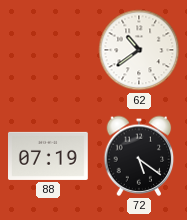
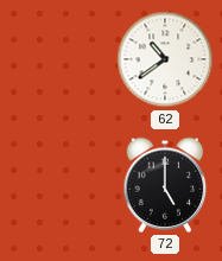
88: 07:19 -> none (49, 156)
72: 5:21 -> 5:00 (165, 185)
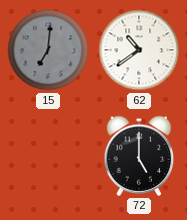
15: none -> 7:01 (48, 50)
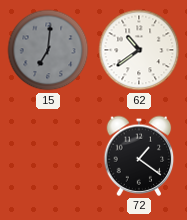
72: 5:00 -> 1:21 (139, 156)
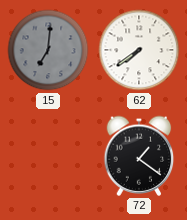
62: 10:39 -> 7:39 (139, 50)
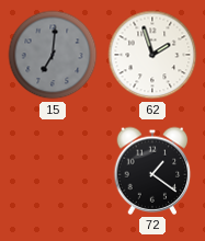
62: 7:39 -> 1:57 (152, 55)
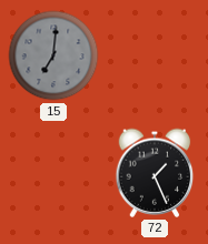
62: 1:57 -> none (152, 55)
72: 1:21 -> 1:26 (155, 173)
